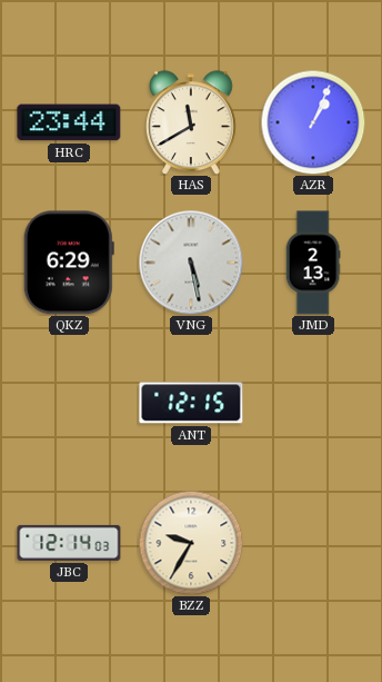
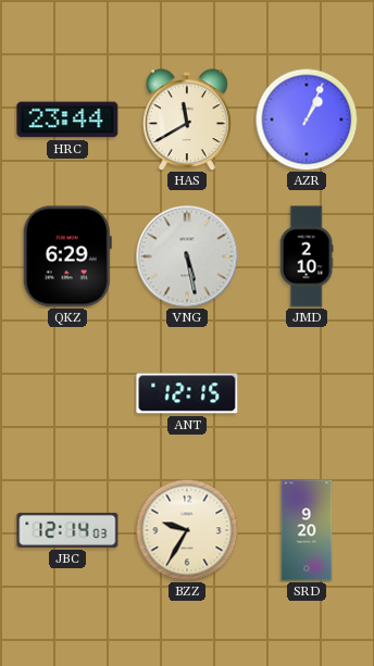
JMD: 2:13 -> 2:10 (307, 256)
SRD: none -> 9:20 (307, 530)
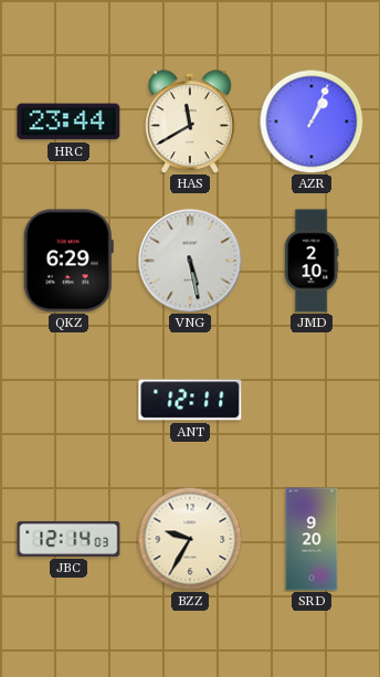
ANT: 12:15 -> 12:11 (190, 400)
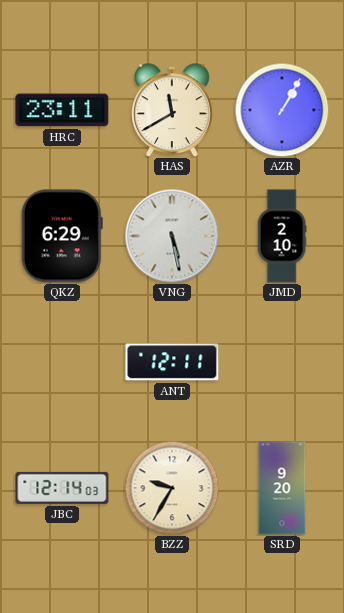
HRC: 23:44 -> 23:11 (62, 110)
AZR: 1:04 -> 1:05 (282, 110)
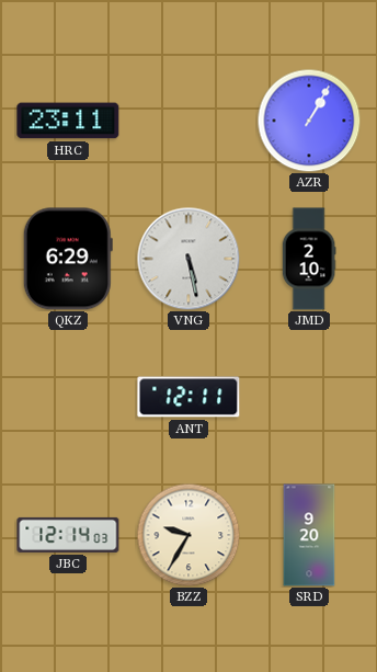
HAS: 11:40 -> none (173, 110)
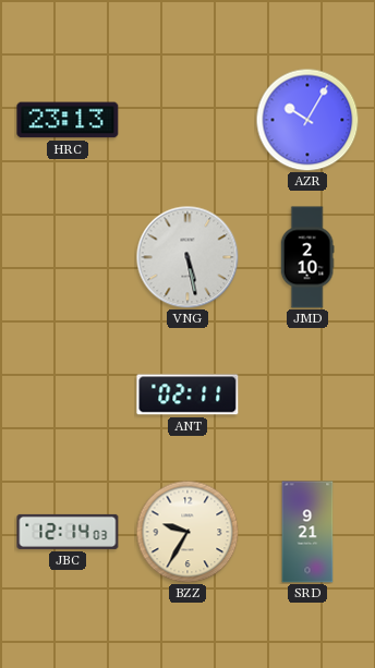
HRC: 23:11 -> 23:13 (68, 120)
AZR: 1:05 -> 10:05 (307, 120)
QKZ: 6:29 -> none (68, 259)
ANT: 12:11 -> 02:11 (187, 394)
SRD: 9:20 -> 9:21 (307, 532)
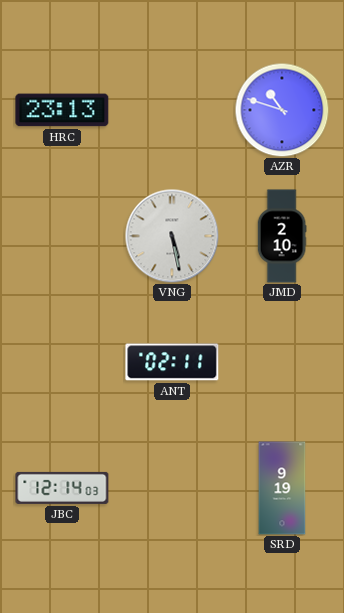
AZR: 10:05 -> 10:48 (282, 110)
BZZ: 9:35 -> none (187, 532)
SRD: 9:21 -> 9:19 (282, 488)
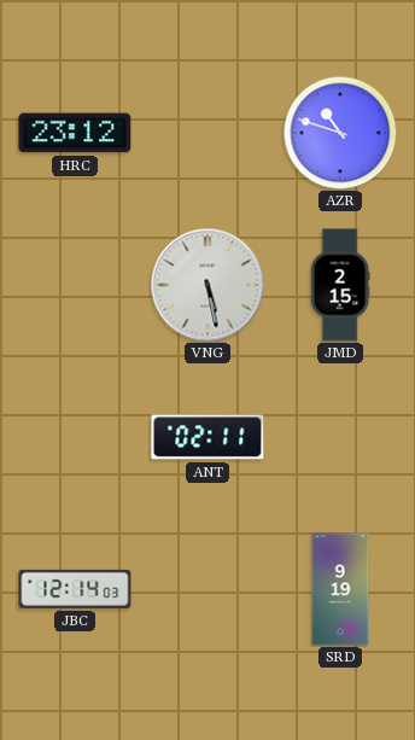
HRC: 23:13 -> 23:12 (75, 133)
JMD: 2:10 -> 2:15 (340, 285)
